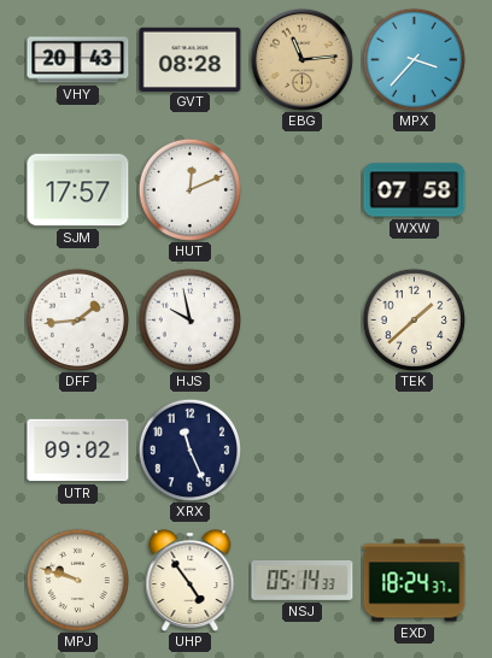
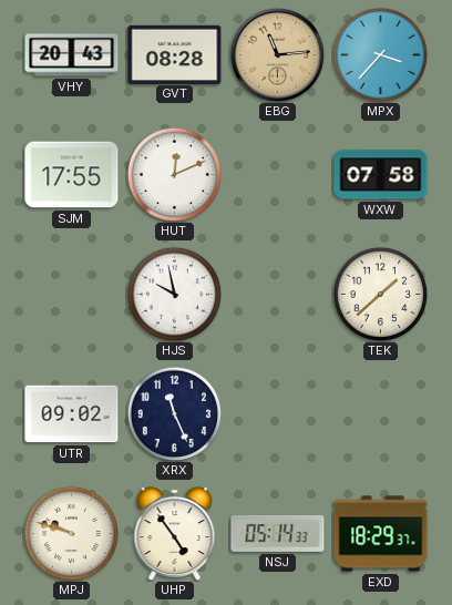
SJM: 17:57 -> 17:55 (72, 175)
DFF: 1:44 -> none (77, 319)
EXD: 18:24 -> 18:29 (381, 534)
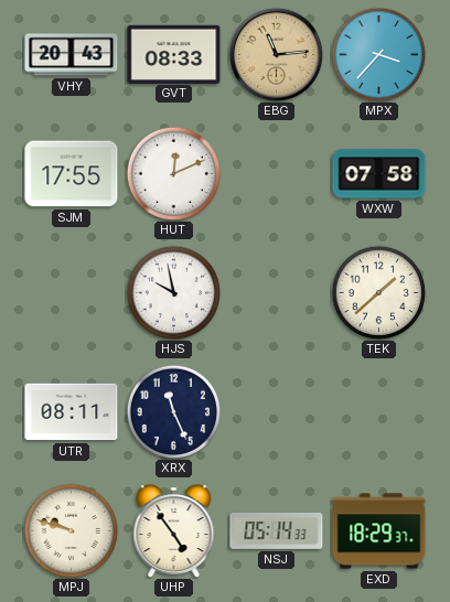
GVT: 08:28 -> 08:33 (174, 54)
UTR: 09:02 -> 08:11 (72, 412)
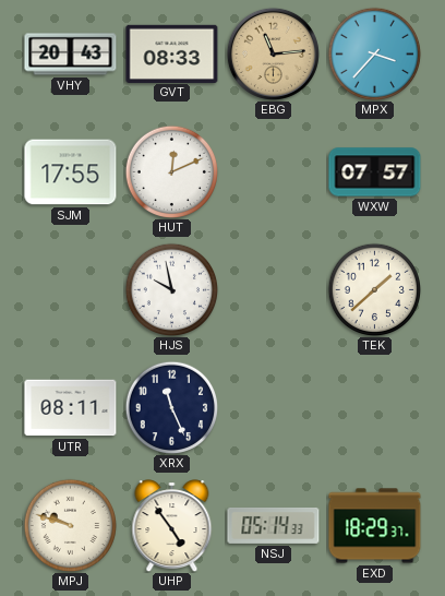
WXW: 07:58 -> 07:57 (375, 172)
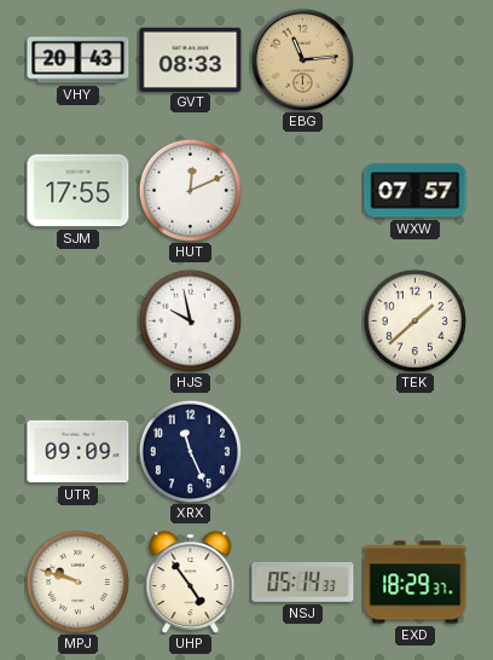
MPX: 3:37 -> none (374, 53)
UTR: 08:11 -> 09:09 (79, 452)
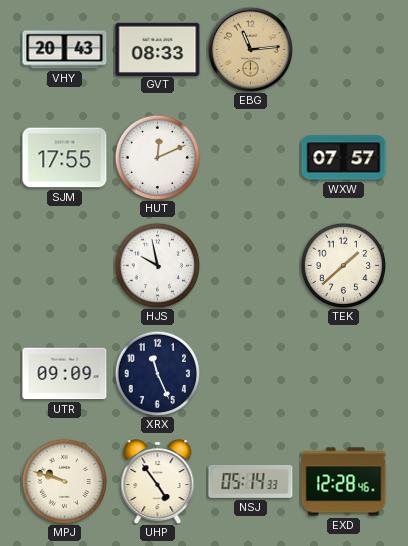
EXD: 18:29 -> 12:28 (344, 482)
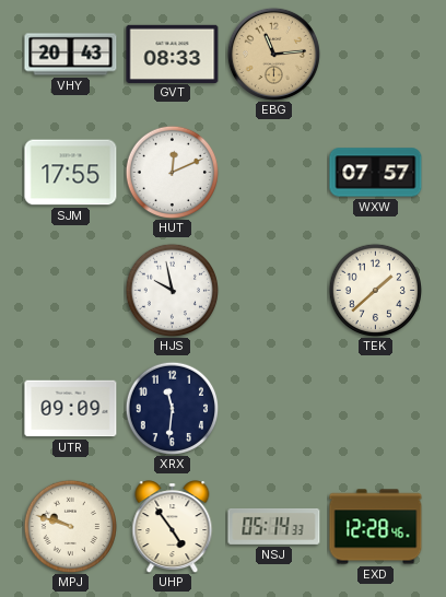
XRX: 11:26 -> 11:31 (172, 408)
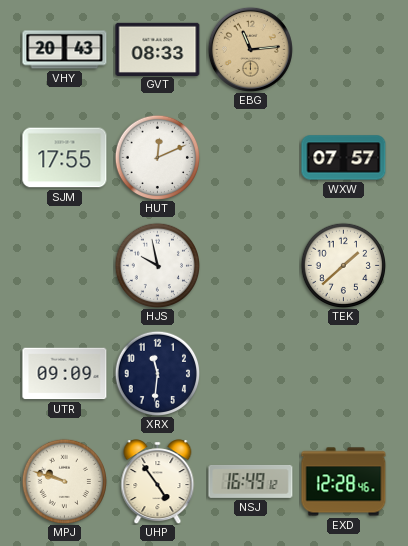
NSJ: 05:14 -> 16:49 (251, 481)
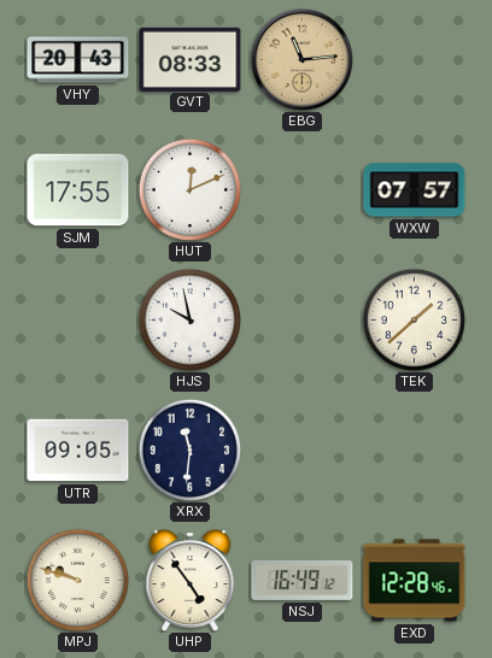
UTR: 09:09 -> 09:05 (78, 451)
